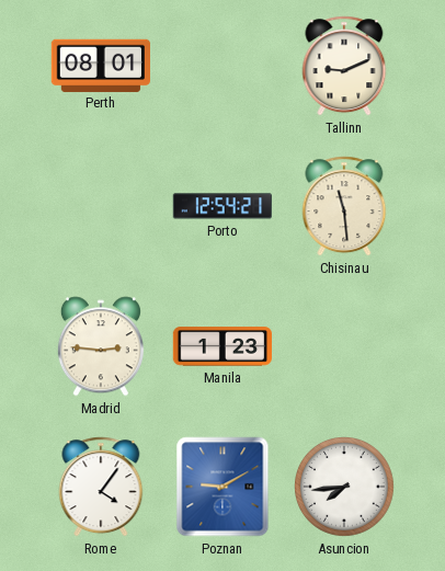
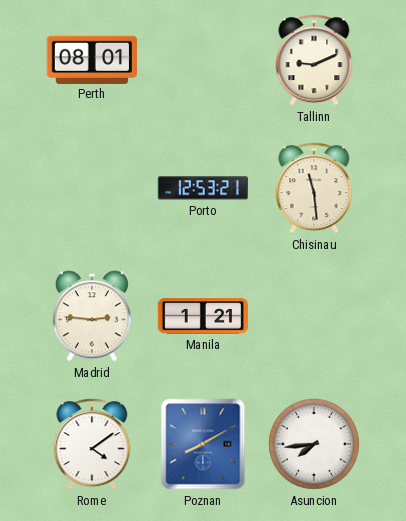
Porto: 12:54 -> 12:53 (202, 188)
Manila: 1:23 -> 1:21 (202, 316)
Rome: 4:06 -> 4:09 (92, 444)
Poznan: 9:10 -> 8:10 (203, 444)
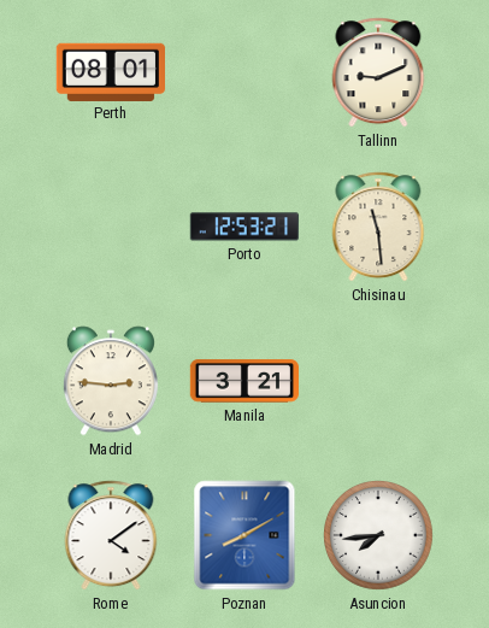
Manila: 1:21 -> 3:21 (243, 381)
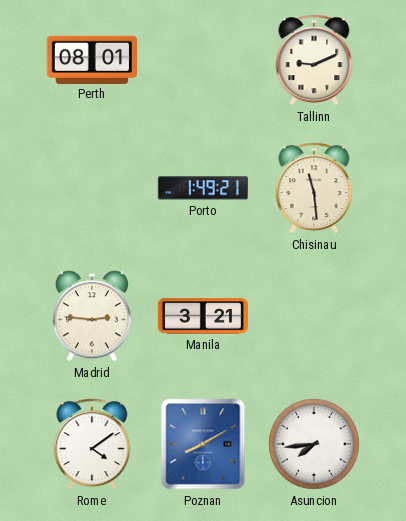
Porto: 12:53 -> 1:49 (202, 188)
